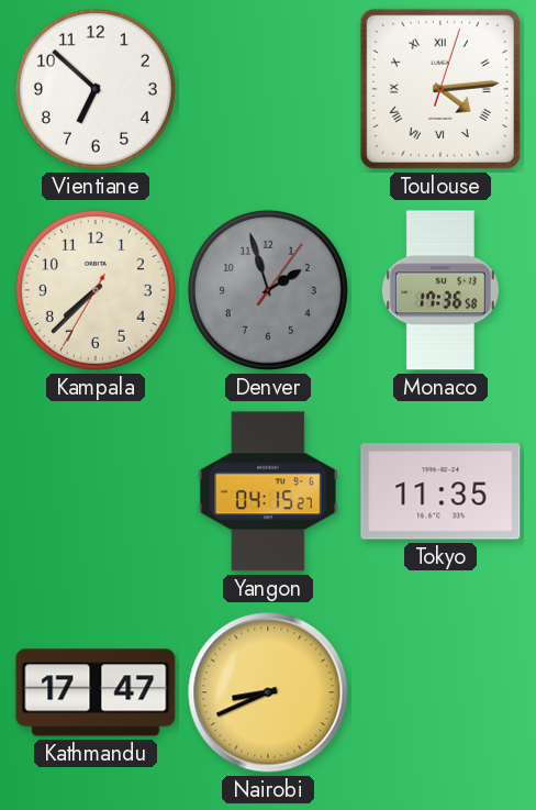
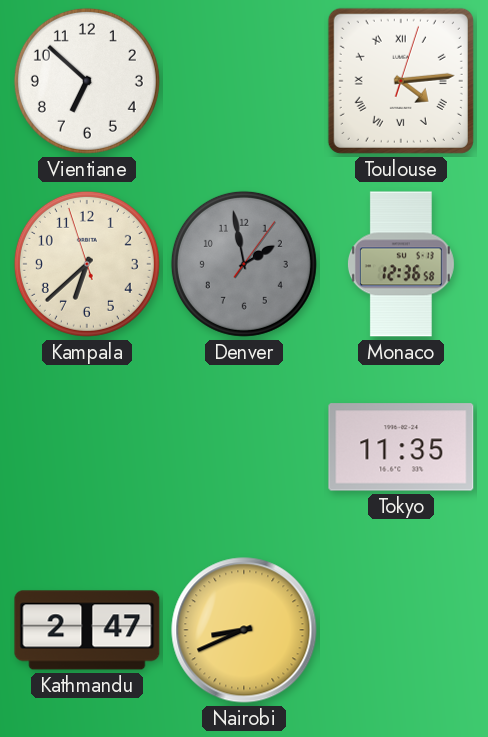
Kampala: 7:37 -> 6:37 (87, 264)
Denver: 1:57 -> 1:58 (244, 264)
Monaco: 17:36 -> 12:36 (401, 264)
Yangon: 04:15 -> none (268, 491)
Kathmandu: 17:47 -> 2:47 (87, 630)
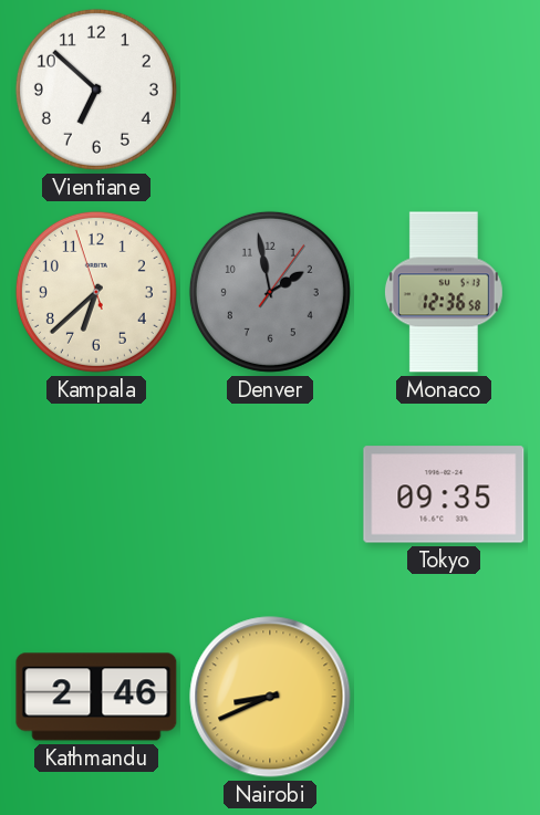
Toulouse: 4:14 -> none (401, 81)
Tokyo: 11:35 -> 09:35 (444, 494)
Kathmandu: 2:47 -> 2:46 (96, 697)
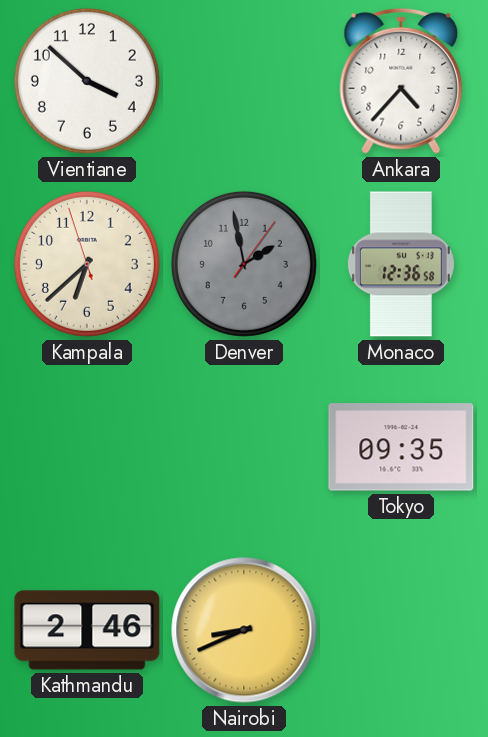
Vientiane: 6:52 -> 3:52 (87, 81)
Ankara: none -> 4:37 (401, 81)
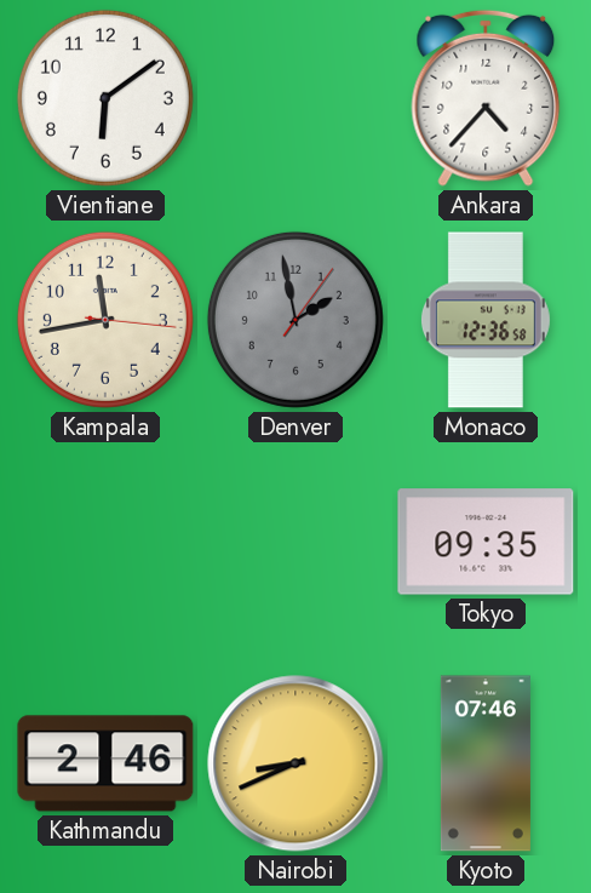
Vientiane: 3:52 -> 6:09 (105, 98)
Kampala: 6:37 -> 11:43 (105, 320)
Kyoto: none -> 07:46 (486, 763)
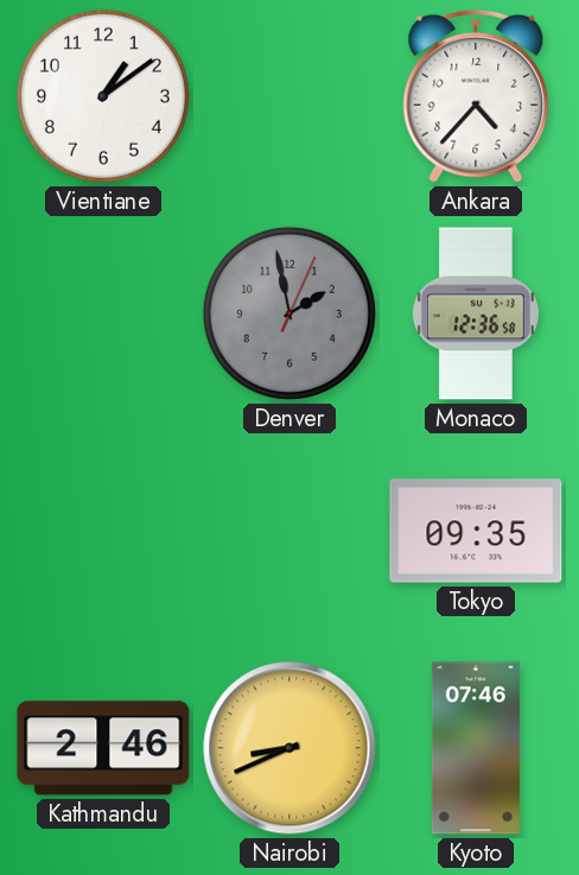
Vientiane: 6:09 -> 1:09 (103, 96)
Kampala: 11:43 -> none (105, 320)
Denver: 1:58:06 -> 1:58:04 (289, 313)
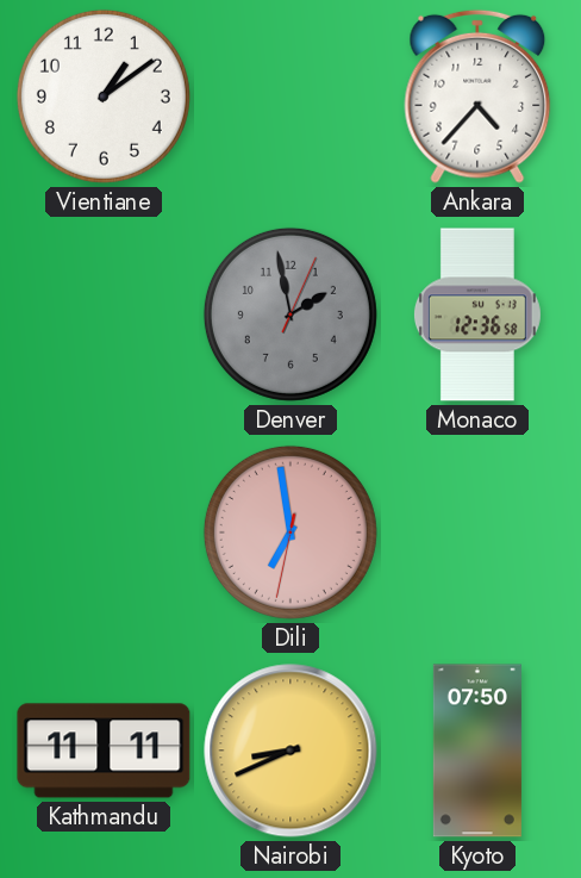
Dili: none -> 6:58 (290, 533)
Tokyo: 09:35 -> none (476, 531)
Kathmandu: 2:46 -> 11:11 (104, 751)
Kyoto: 07:46 -> 07:50 (477, 751)
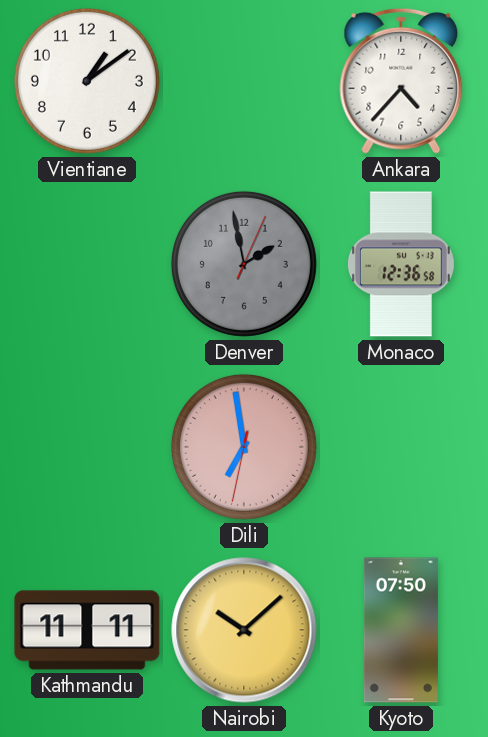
Nairobi: 8:41 -> 10:08 (244, 630)
